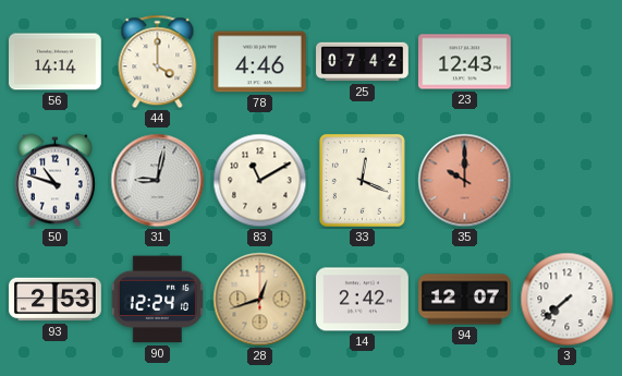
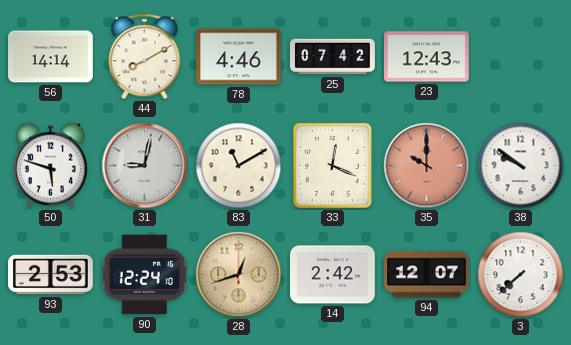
44: 4:00 -> 8:10 (145, 57)
50: 10:48 -> 5:48 (50, 166)
38: none -> 9:51 (521, 166)
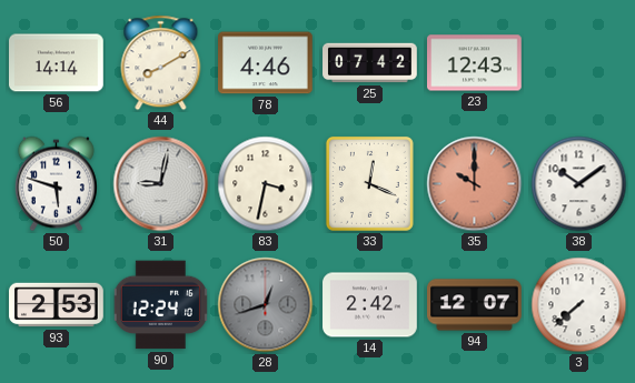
83: 11:10 -> 3:32 (266, 184)
38: 9:51 -> 10:09 (579, 184)
28 dial: champagne -> grey (266, 305)
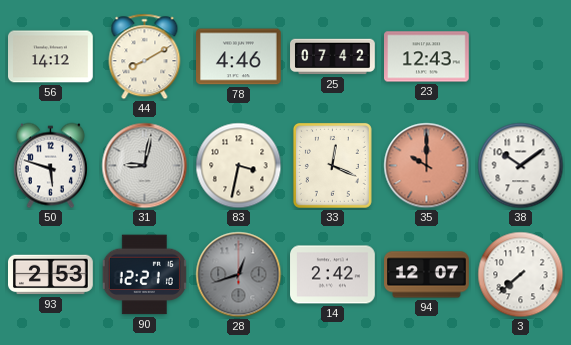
56: 14:14 -> 14:12 (51, 57)
90: 12:24 -> 12:21 (144, 275)
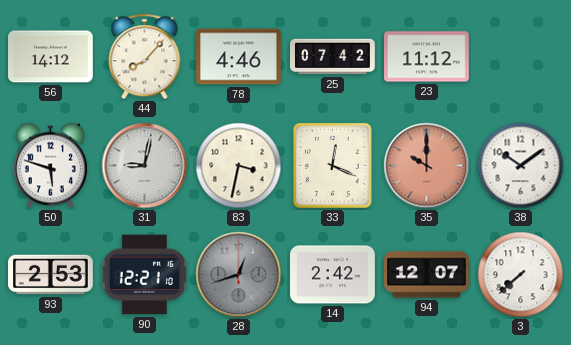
44: 8:10 -> 8:07 (145, 57)
23: 12:43 -> 11:12 (427, 57)
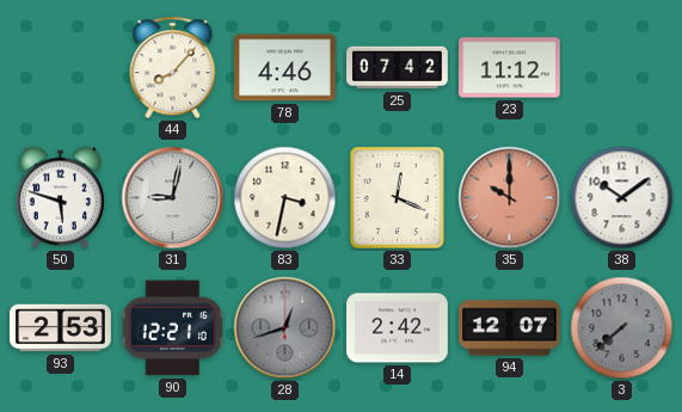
56: 14:12 -> none (51, 57)
3 dial: white -> grey (622, 328)
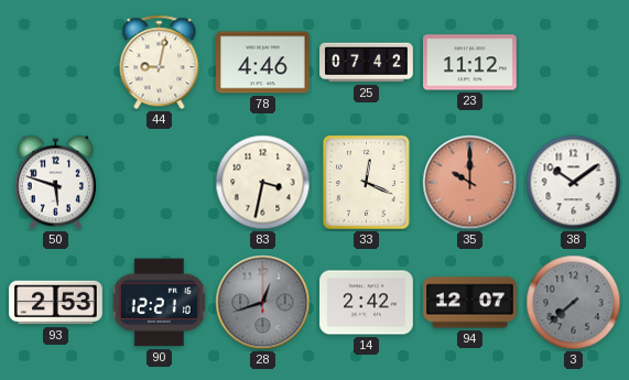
44: 8:07 -> 9:02 (160, 63)
31: 9:02 -> none (173, 198)
